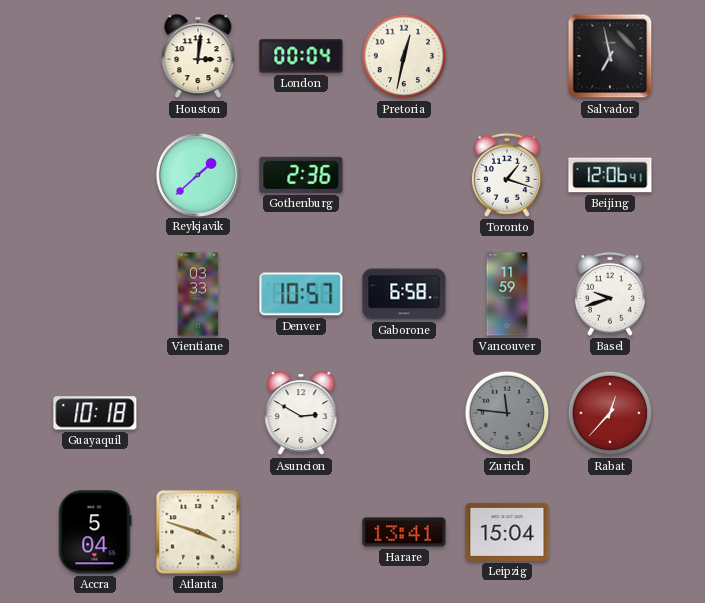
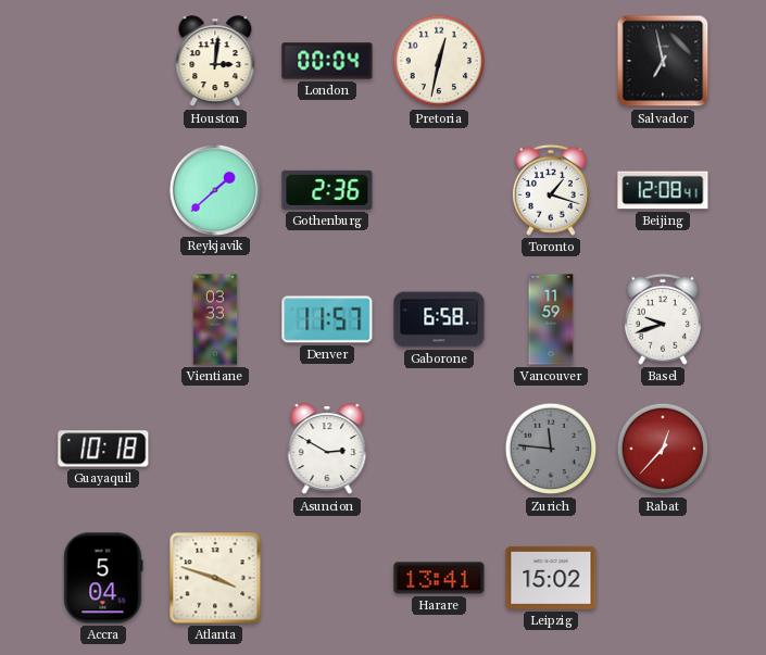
Beijing: 12:06 -> 12:08 (663, 190)
Denver: 10:57 -> 11:57 (327, 319)
Leipzig: 15:04 -> 15:02 (551, 578)
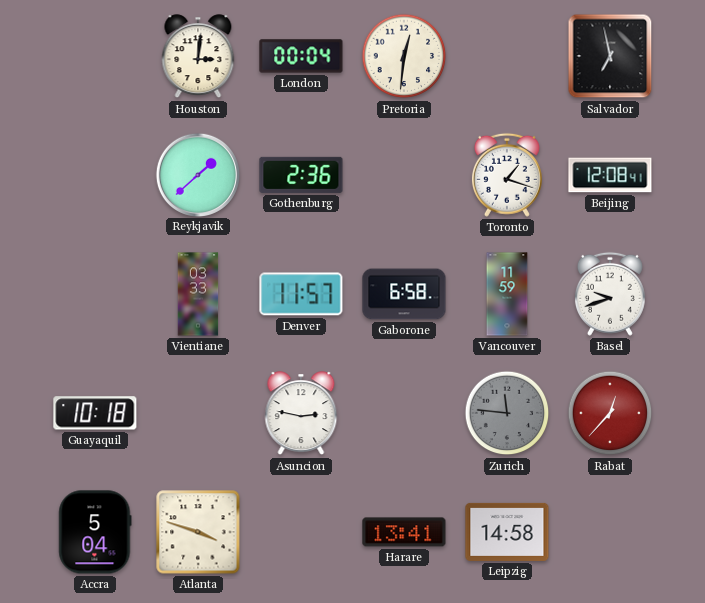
Pretoria: 12:32 -> 12:31 (404, 56)
Asuncion: 2:50 -> 2:47 (301, 414)
Leipzig: 15:02 -> 14:58 (507, 532)
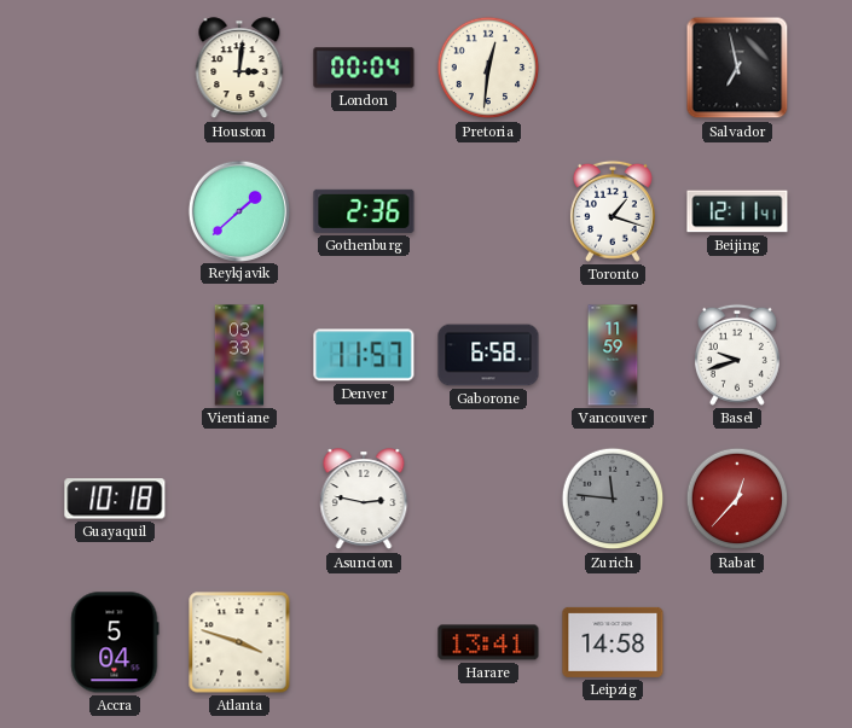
Beijing: 12:08 -> 12:11 (737, 211)
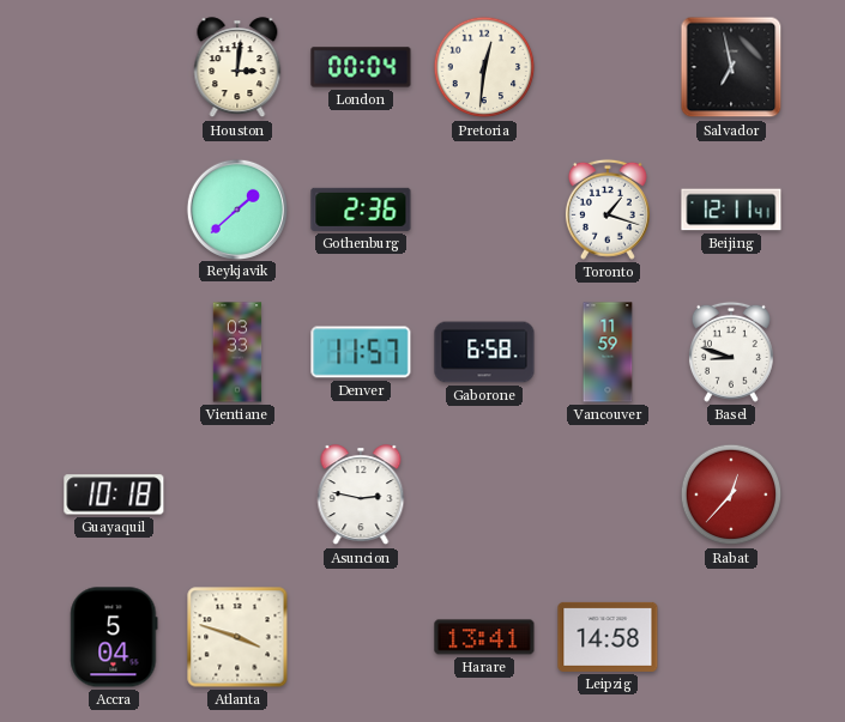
Basel: 9:42 -> 8:48 (731, 352)
Zurich: 11:46 -> none (613, 499)
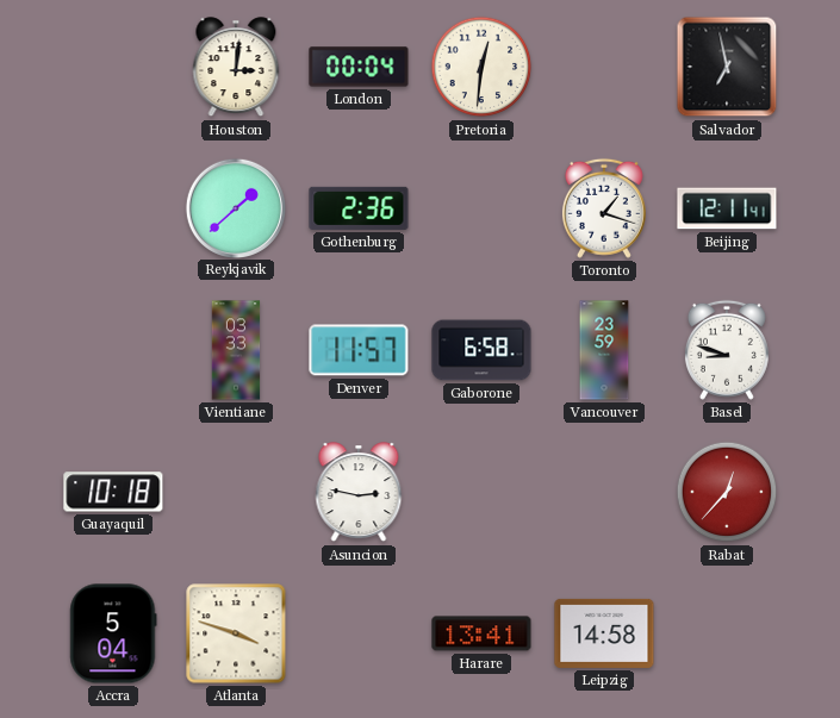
Vancouver: 11:59 -> 23:59 (604, 350)
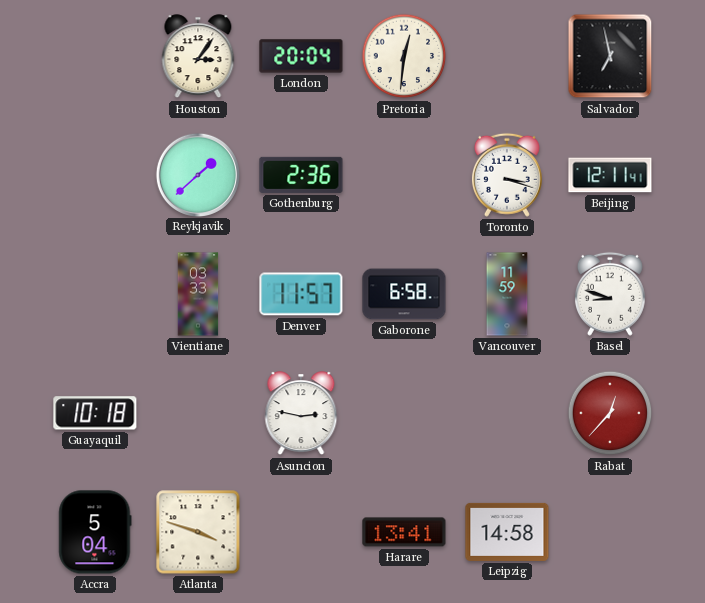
Houston: 3:01 -> 3:06 (198, 57)
London: 00:04 -> 20:04 (301, 56)
Toronto: 1:18 -> 3:18 (507, 175)
Vancouver: 23:59 -> 11:59 (507, 294)
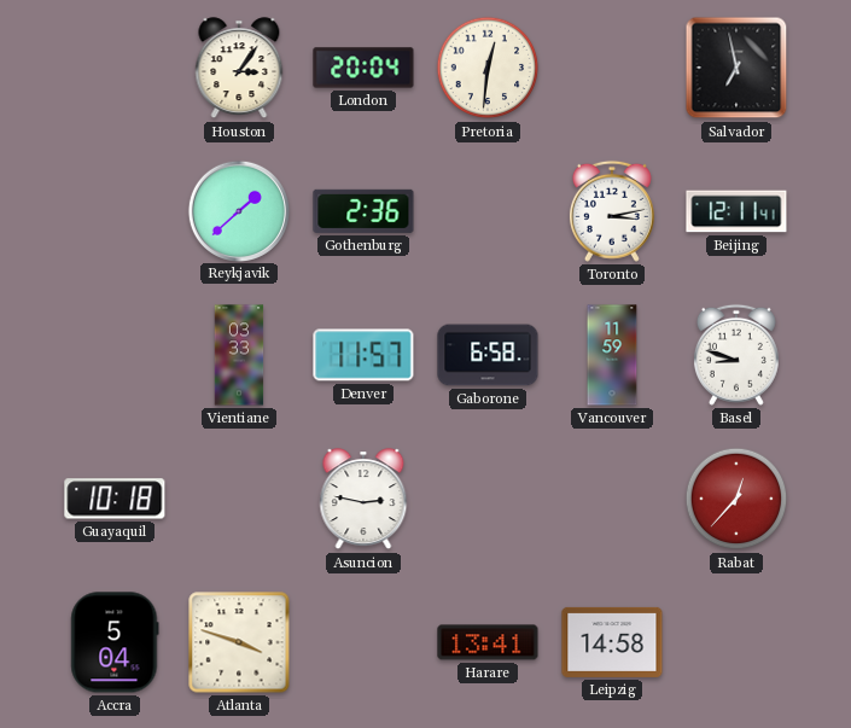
Toronto: 3:18 -> 3:13 (612, 211)
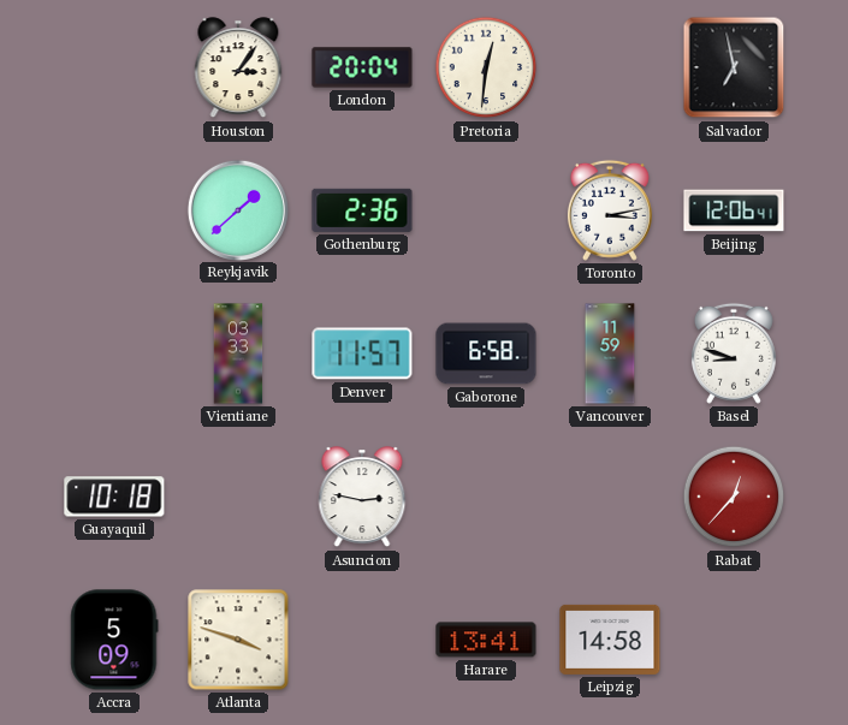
Beijing: 12:11 -> 12:06 (734, 210)
Accra: 5:04 -> 5:09 (114, 640)
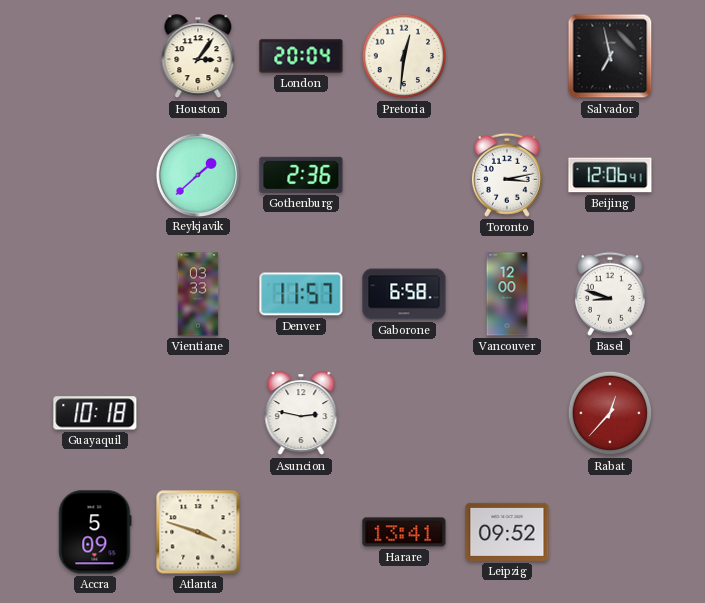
Vancouver: 11:59 -> 12:00 (507, 294)
Leipzig: 14:58 -> 09:52 (507, 532)
